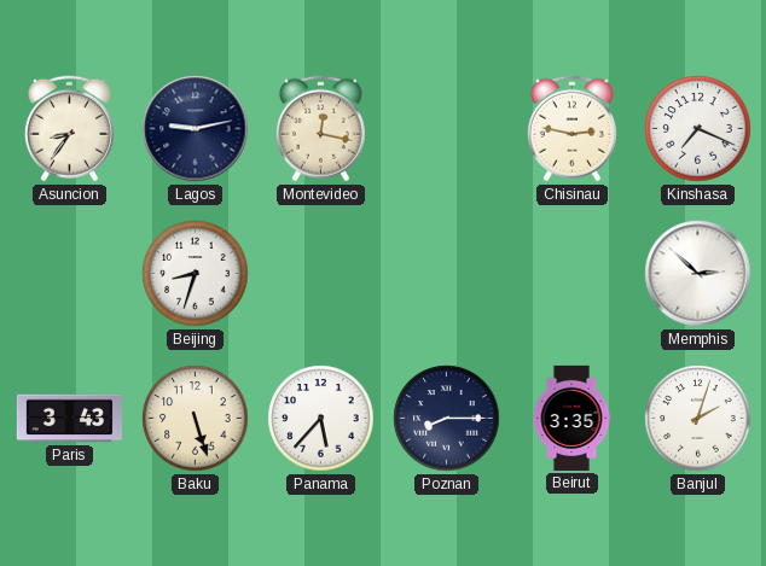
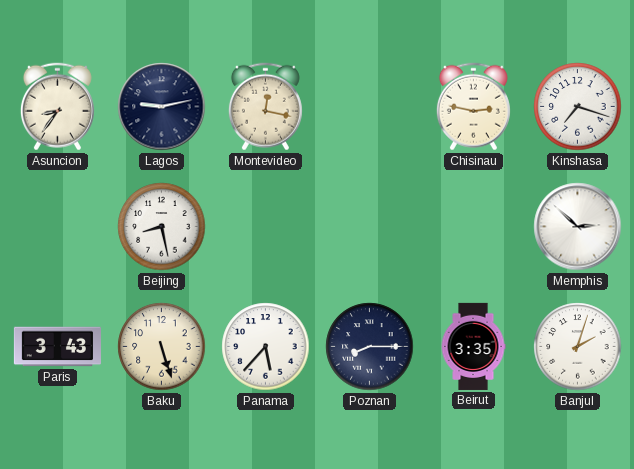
Kinshasa: 7:19 -> 7:18 (578, 107)
Beijing: 8:33 -> 8:28 (162, 227)
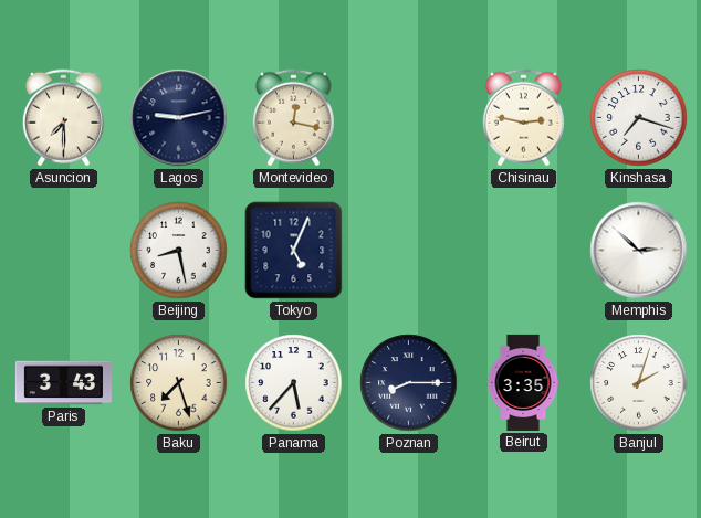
Asuncion: 8:36 -> 7:30 (63, 118)
Tokyo: none -> 5:04 (294, 251)
Baku: 5:27 -> 7:27 (179, 383)
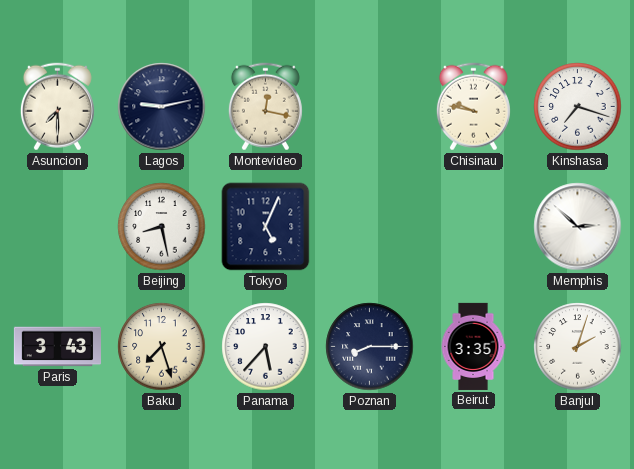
Chisinau: 2:47 -> 9:47 (473, 107)
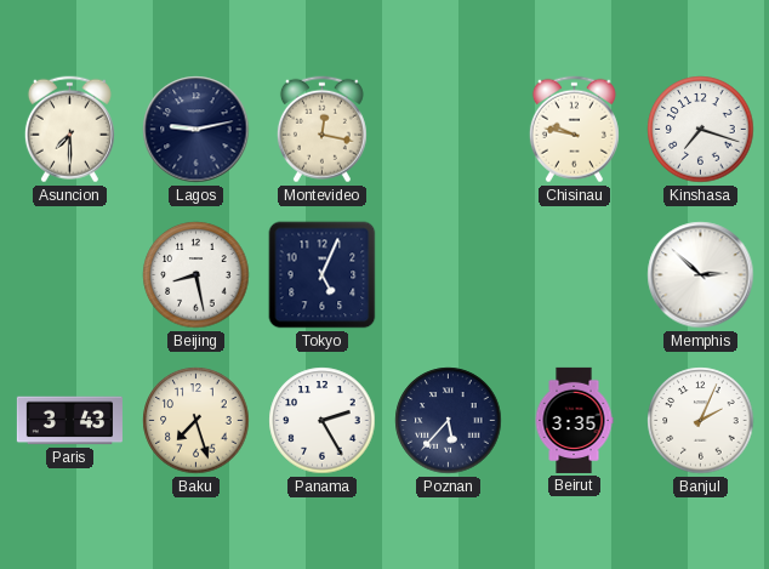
Panama: 5:37 -> 2:25 (323, 421)
Poznan: 8:15 -> 5:37 (449, 421)
Banjul: 2:03 -> 2:04 (701, 421)
